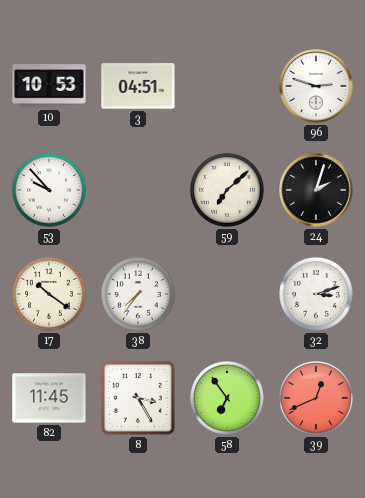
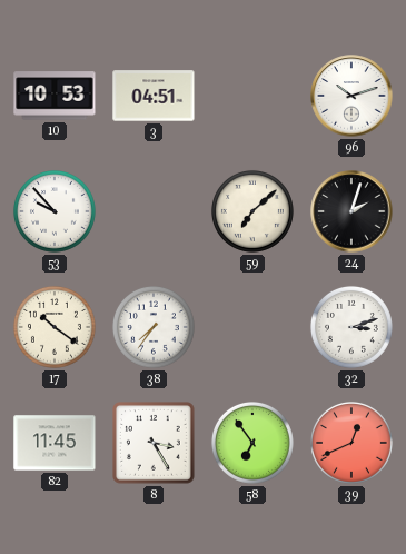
96: 2:48 -> 10:12 (351, 96)
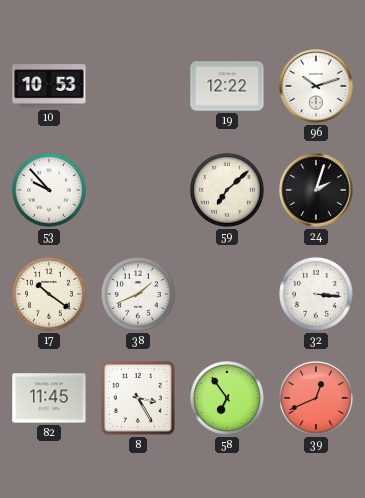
3: 04:51 -> none (154, 96)
19: none -> 12:22 (227, 86)
38: 7:36 -> 1:41 (138, 294)
32: 3:12 -> 3:16 (316, 294)
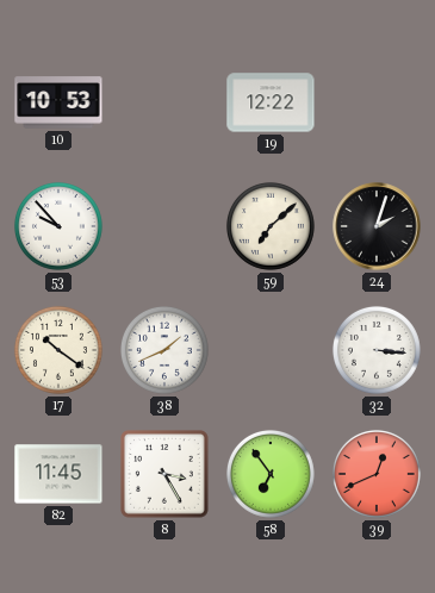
96: 10:12 -> none (316, 86)
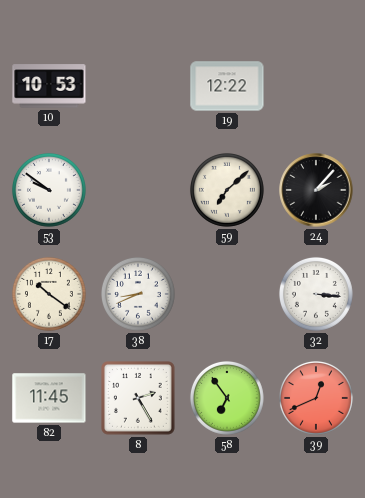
53: 9:53 -> 9:51 (49, 190)
24: 2:03 -> 2:07 (316, 190)
38: 1:41 -> 8:41 (138, 294)
8: 3:25 -> 2:25 (139, 399)
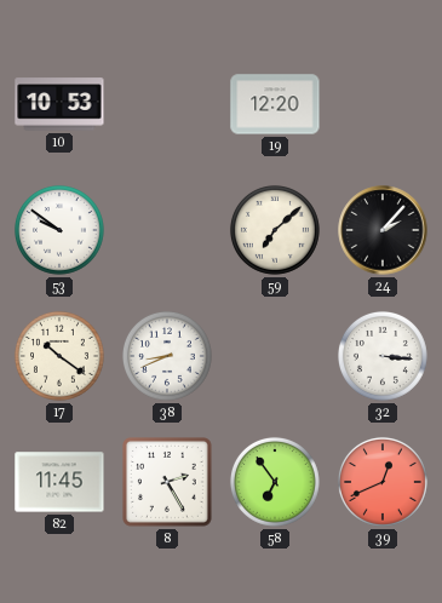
19: 12:22 -> 12:20 (275, 104)
